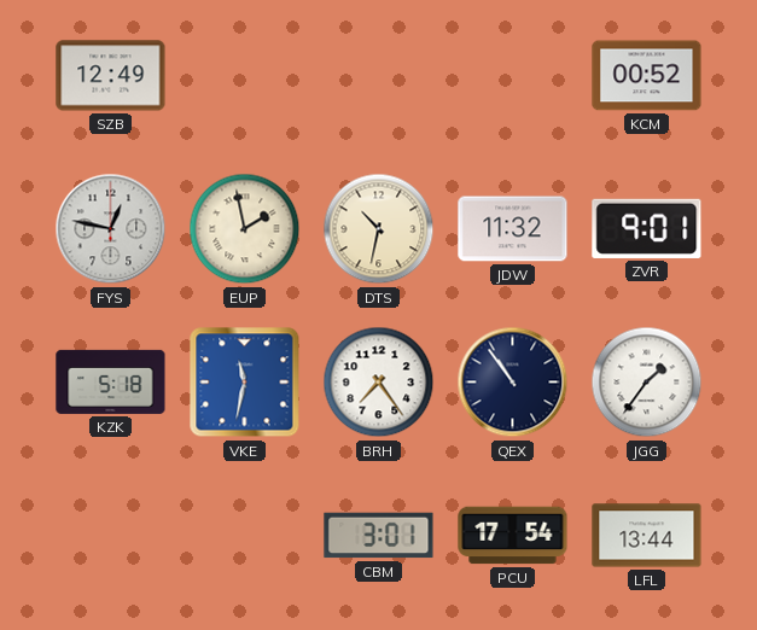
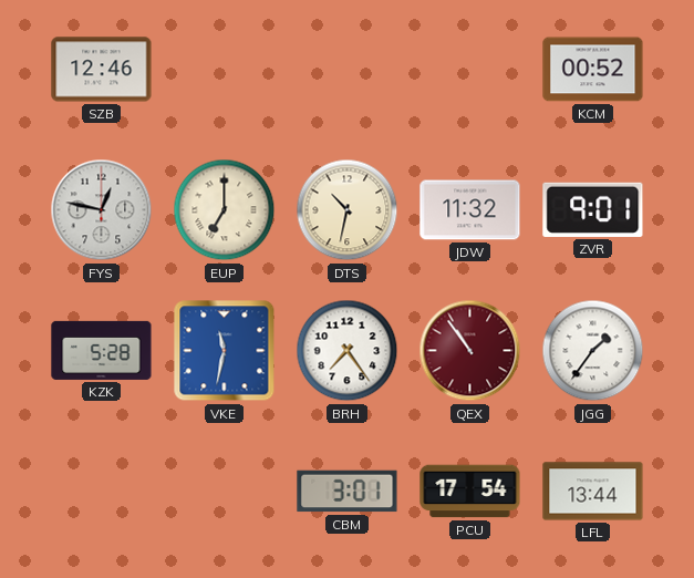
SZB: 12:49 -> 12:46 (102, 70)
EUP: 1:58 -> 7:00 (225, 210)
KZK: 5:18 -> 5:28 (102, 350)
QEX dial: navy -> burgundy (470, 351)
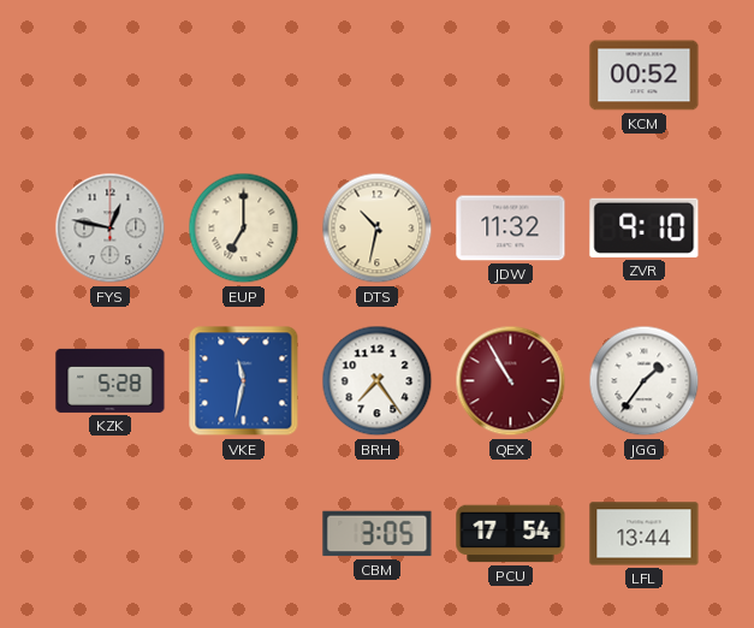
SZB: 12:46 -> none (102, 70)
ZVR: 9:01 -> 9:10 (645, 227)
QEX: 10:54 -> 10:55 (511, 381)
CBM: 3:01 -> 3:05 (378, 534)
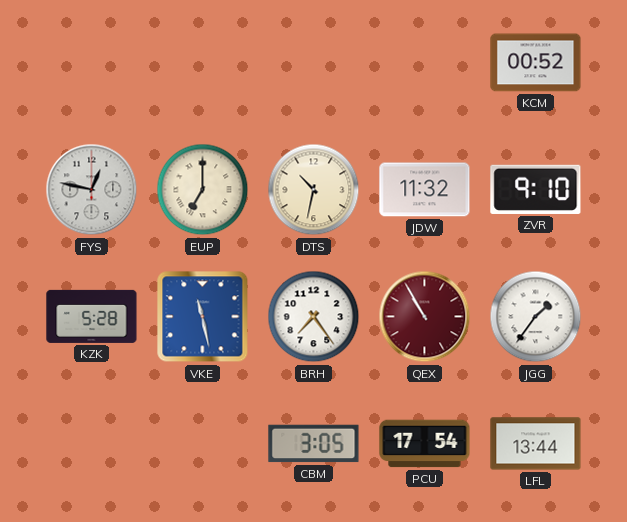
VKE: 11:32 -> 11:28 (203, 317)
